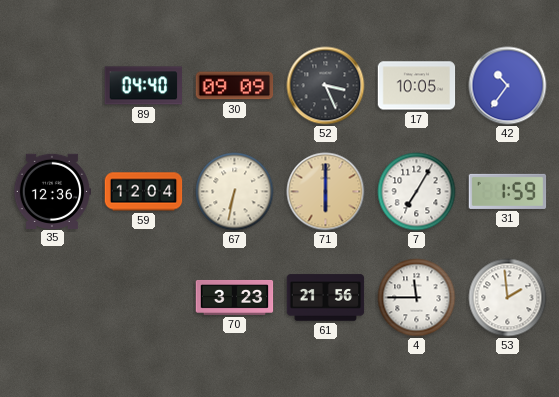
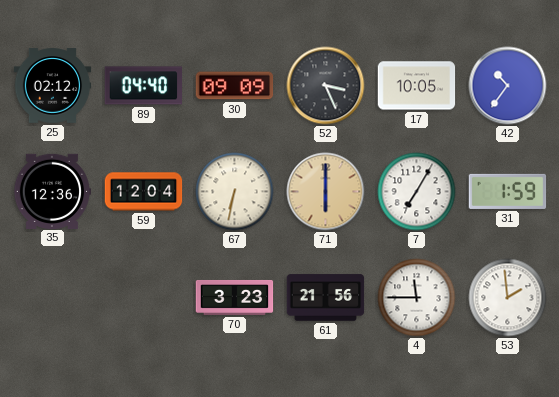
25: none -> 02:12 (53, 86)
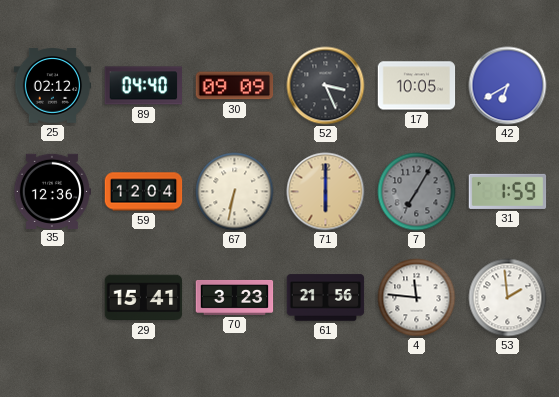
42: 10:36 -> 6:40 (508, 86)
7 dial: white -> grey (417, 192)
29: none -> 15:41 (144, 298)
4: 11:45 -> 11:46 (417, 298)
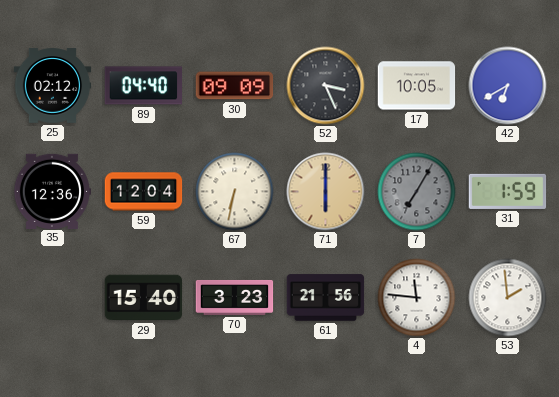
29: 15:41 -> 15:40 (144, 298)
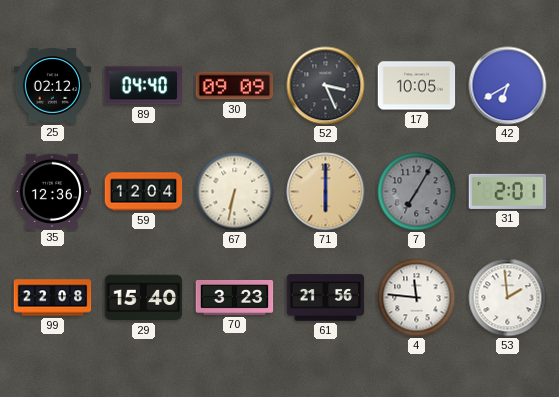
31: 1:59 -> 2:01 (508, 191)
99: none -> 22:08 (53, 298)
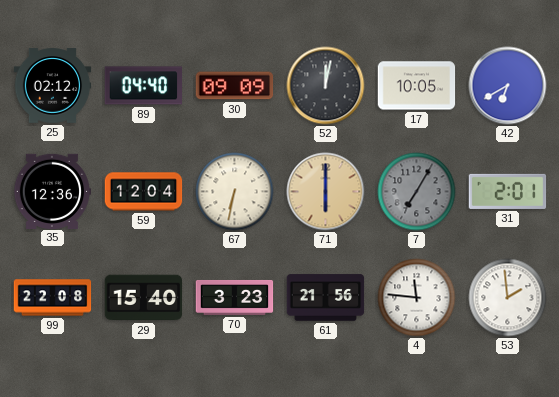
52: 3:26 -> 12:02 (326, 86)
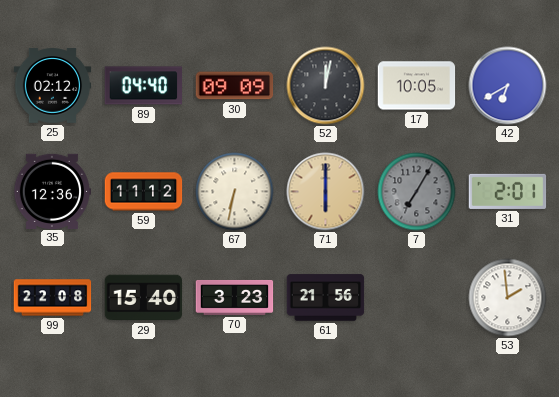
59: 12:04 -> 11:12 (144, 192)
4: 11:46 -> none (417, 298)
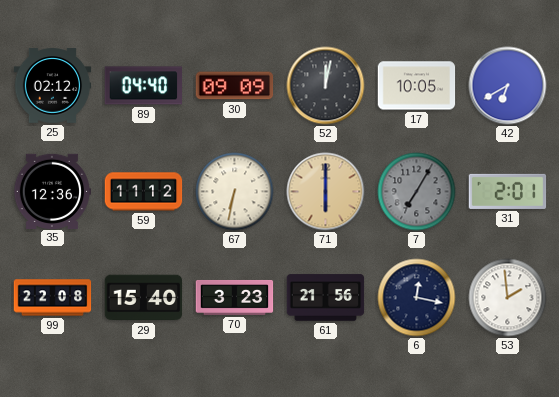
6: none -> 12:17 (417, 298)
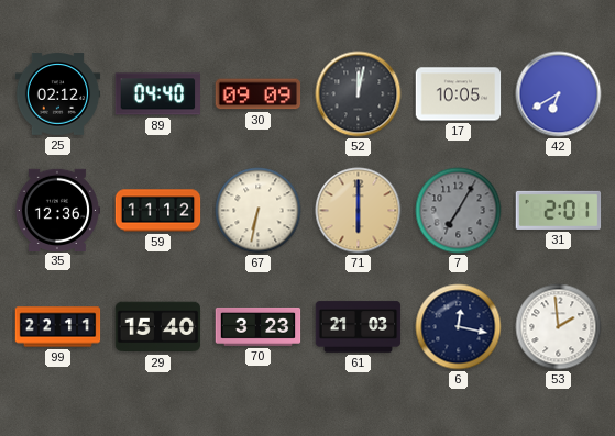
99: 22:08 -> 22:11 (58, 327)
61: 21:56 -> 21:03 (359, 327)
